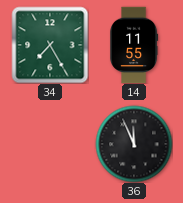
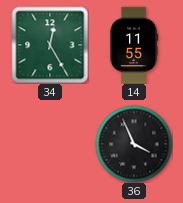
34: 7:25 -> 12:25 (50, 45)
36: 11:56 -> 3:56 (134, 144)
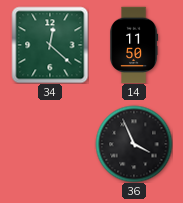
34: 12:25 -> 12:22 (50, 45)
14: 11:55 -> 11:50 (135, 45)
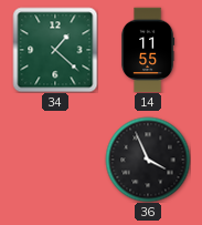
34: 12:22 -> 1:22 (55, 50)
14: 11:50 -> 11:55 (149, 50)
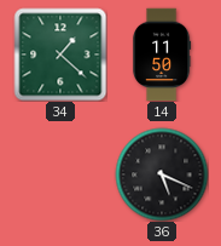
14: 11:55 -> 11:50 (163, 55)
36: 3:56 -> 5:19 (162, 175)
